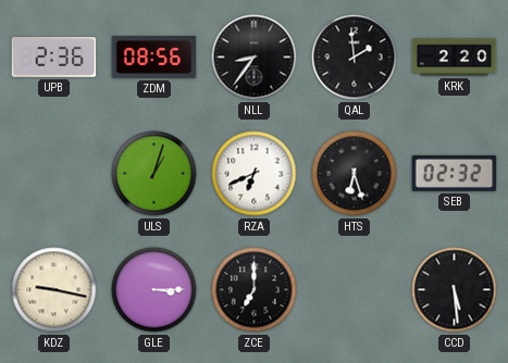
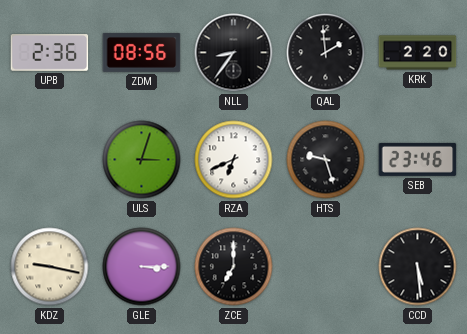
ULS: 1:03 -> 3:03 (142, 160)
HTS: 6:27 -> 9:27 (326, 160)
SEB: 02:32 -> 23:46 (418, 159)
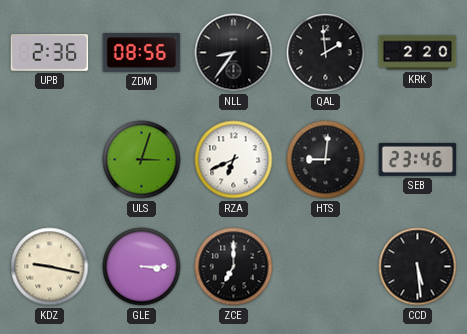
HTS: 9:27 -> 9:01 (326, 160)
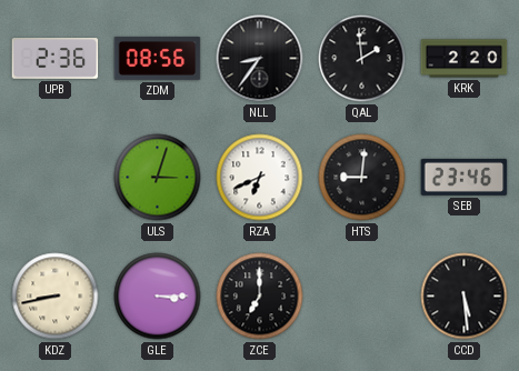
KDZ: 9:17 -> 8:43 (56, 297)
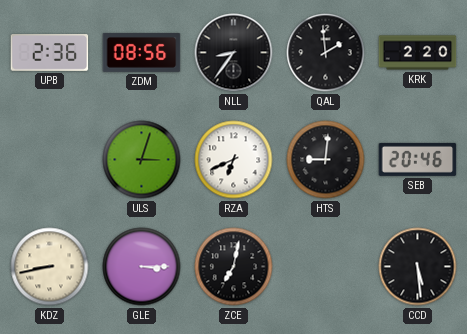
SEB: 23:46 -> 20:46 (418, 159)
ZCE: 7:00 -> 7:02 (234, 267)
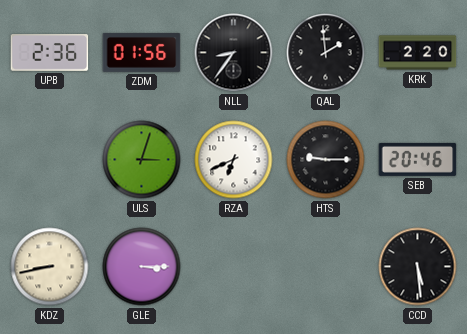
ZDM: 08:56 -> 01:56 (142, 52)
HTS: 9:01 -> 9:15 (326, 160)
ZCE: 7:02 -> none (234, 267)
